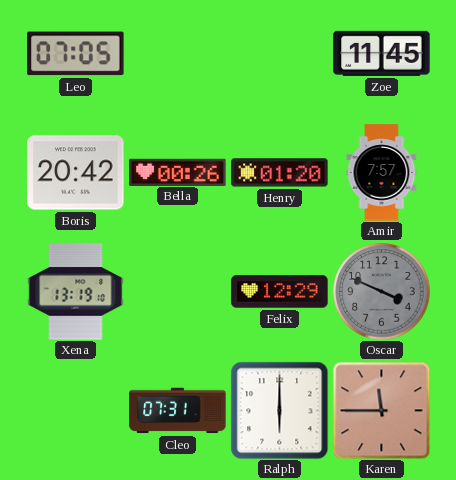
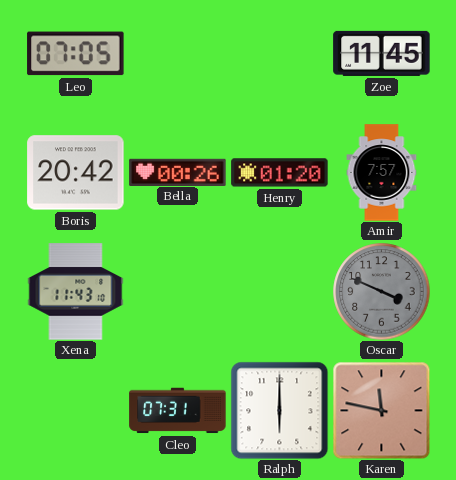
Xena: 13:19 -> 11:43 (76, 292)
Felix: 12:29 -> none (280, 292)
Karen: 11:45 -> 11:47 (381, 410)
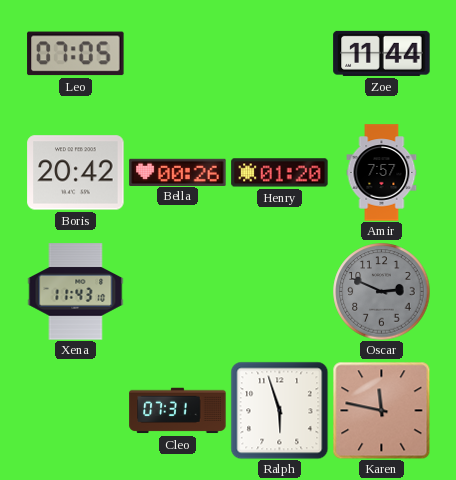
Zoe: 11:45 -> 11:44 (382, 53)
Oscar: 3:49 -> 2:49 (382, 292)
Ralph: 6:00 -> 5:57 (279, 410)
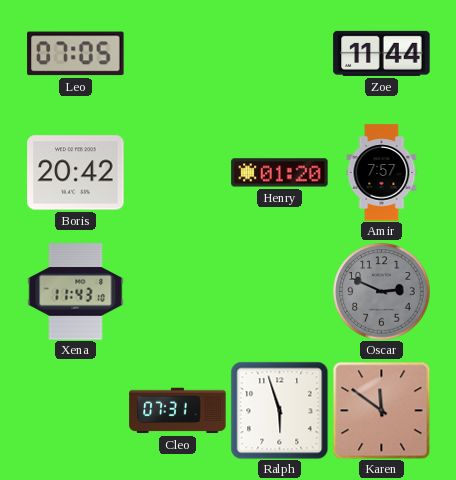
Bella: 00:26 -> none (178, 172)
Karen: 11:47 -> 11:51 (381, 410)
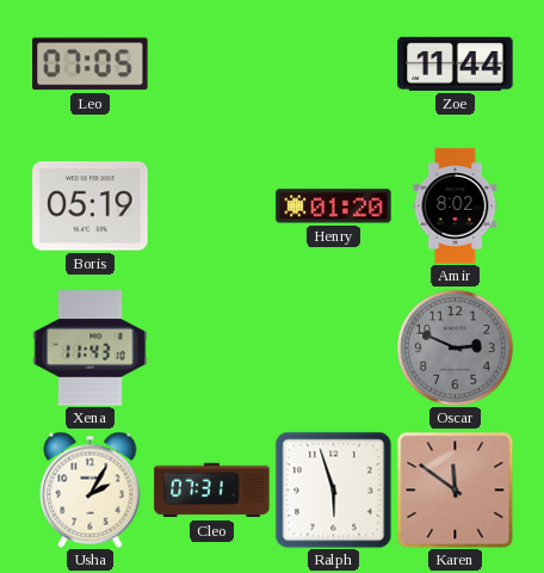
Boris: 20:42 -> 05:19 (91, 207)
Amir: 7:57 -> 8:02 (456, 207)
Usha: none -> 2:05 (91, 489)
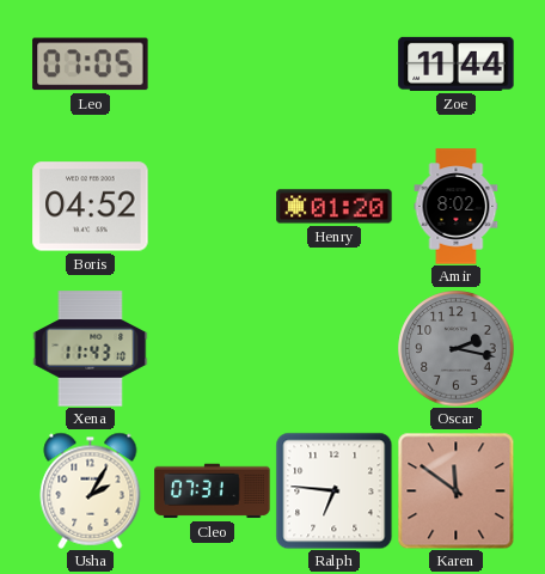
Boris: 05:19 -> 04:52 (91, 207)
Oscar: 2:49 -> 2:17 (457, 349)
Ralph: 5:57 -> 6:46 (333, 490)
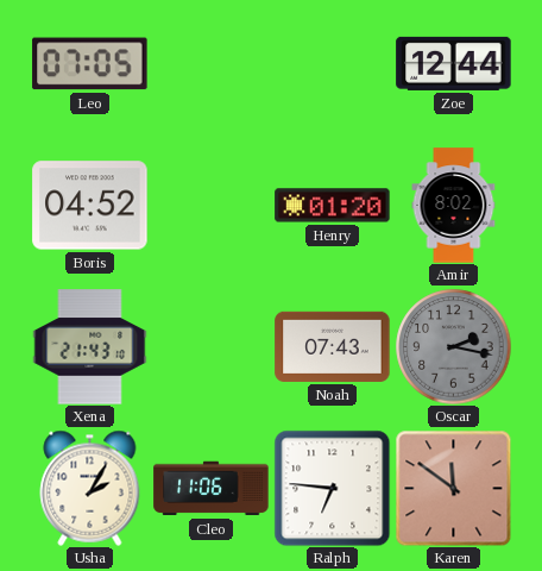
Zoe: 11:44 -> 12:44 (454, 63)
Xena: 11:43 -> 21:43 (90, 347)
Noah: none -> 07:43 (333, 346)
Cleo: 07:31 -> 11:06 (212, 489)
